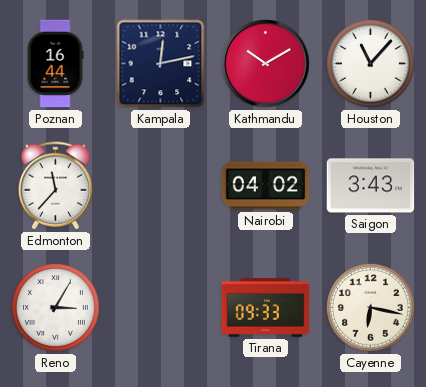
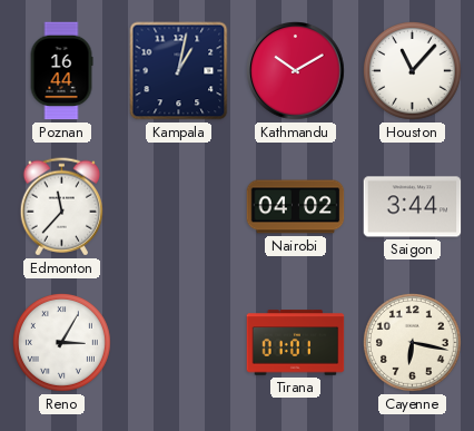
Kampala: 12:13 -> 1:02 (179, 71)
Saigon: 3:43 -> 3:44 (413, 207)
Tirana: 09:33 -> 01:01 (296, 343)
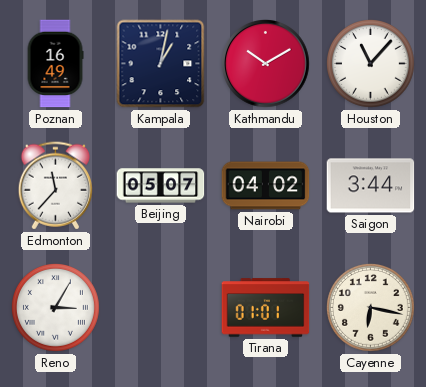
Poznan: 16:44 -> 16:49 (55, 64)
Beijing: none -> 05:07 (161, 186)
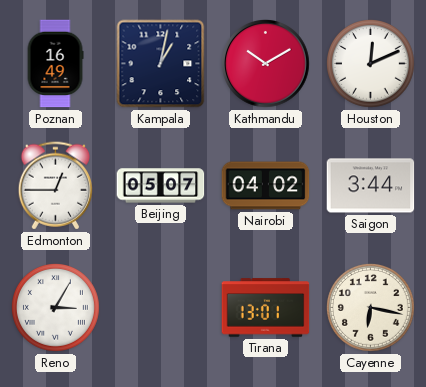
Houston: 11:07 -> 12:11 (371, 64)
Edmonton: 11:37 -> 12:45 (55, 186)
Tirana: 01:01 -> 13:01 (266, 308)
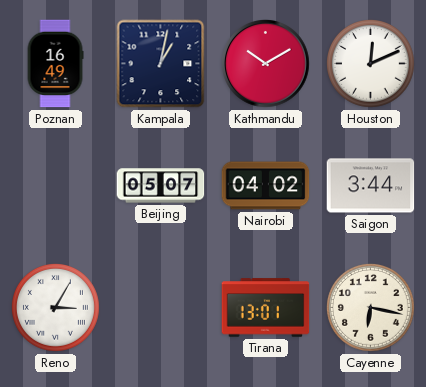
Edmonton: 12:45 -> none (55, 186)
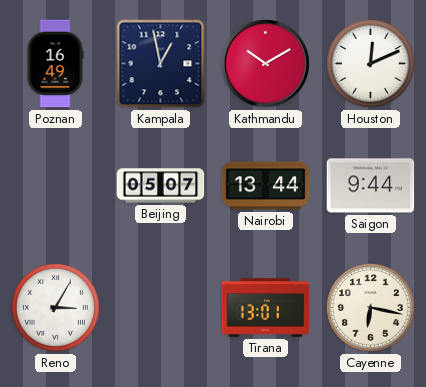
Kampala: 1:02 -> 12:58 (161, 64)
Nairobi: 04:02 -> 13:44 (266, 186)
Saigon: 3:44 -> 9:44 (371, 186)
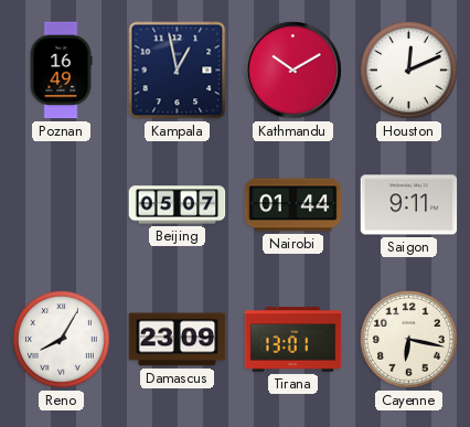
Nairobi: 13:44 -> 01:44 (293, 205)
Saigon: 9:44 -> 9:11 (409, 205)
Reno: 3:05 -> 8:05 (62, 340)
Damascus: none -> 23:09 (178, 340)
